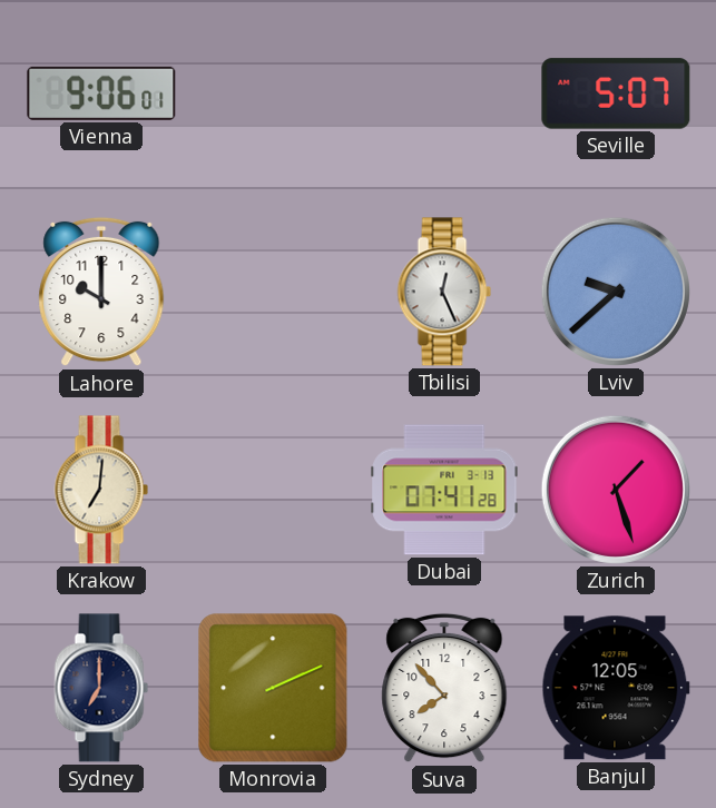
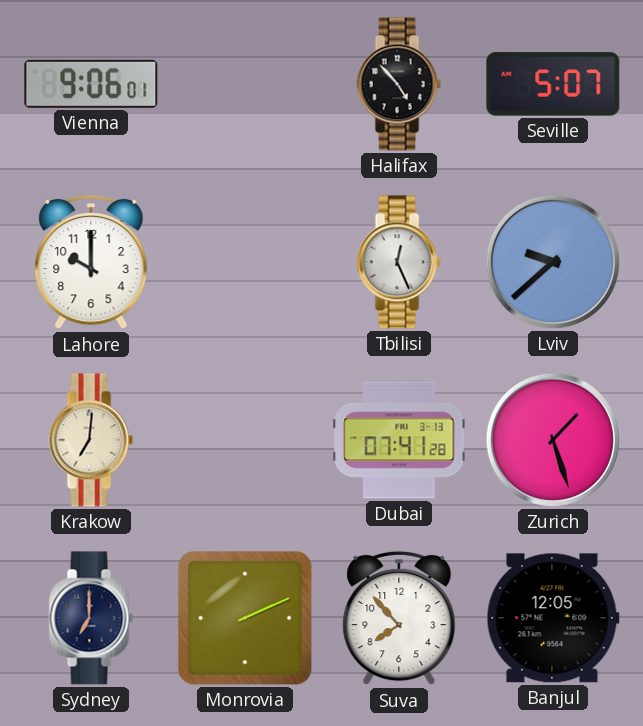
Halifax: none -> 4:53 (399, 84)
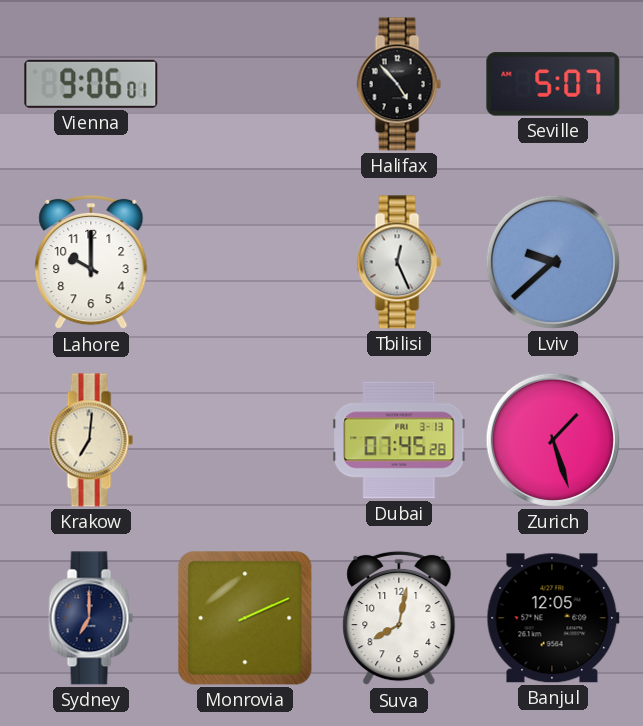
Dubai: 07:41 -> 07:45 (399, 440)
Suva: 7:53 -> 8:02 (399, 618)
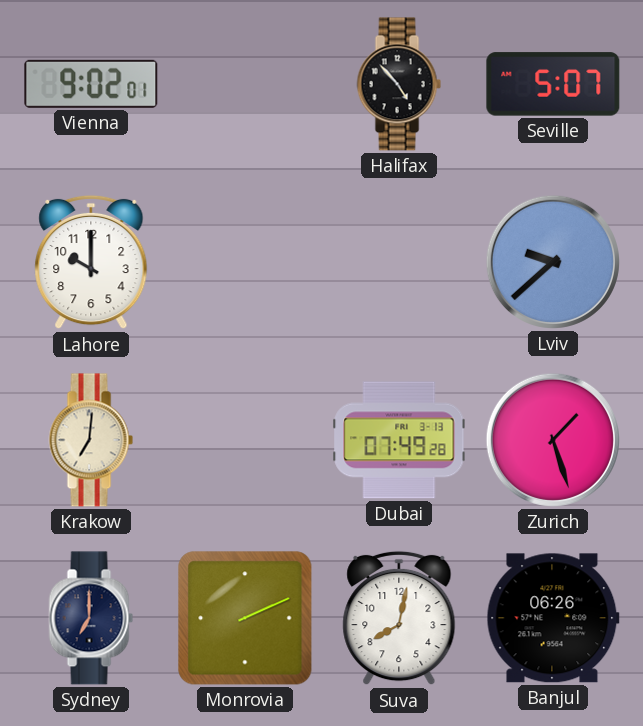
Vienna: 9:06 -> 9:02 (91, 84)
Tbilisi: 12:26 -> none (399, 262)
Dubai: 07:45 -> 07:49 (399, 440)
Banjul: 12:05 -> 06:26 (553, 618)
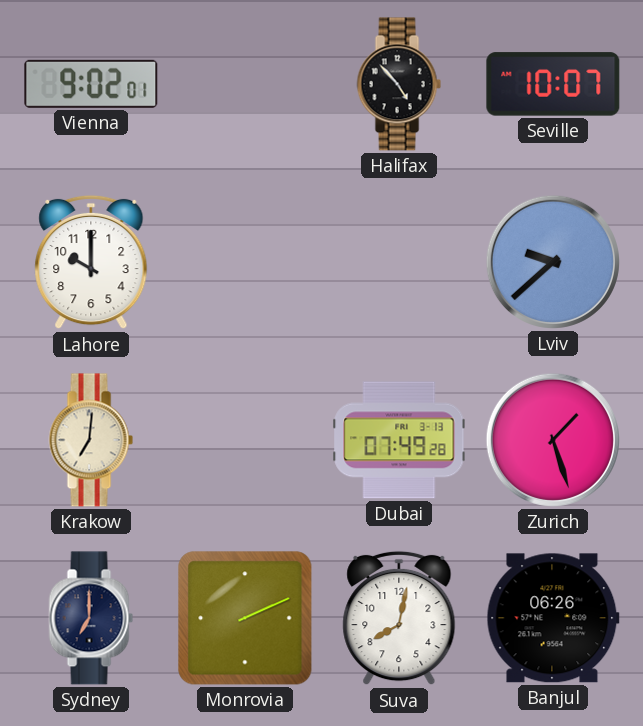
Seville: 5:07 -> 10:07 (553, 84)
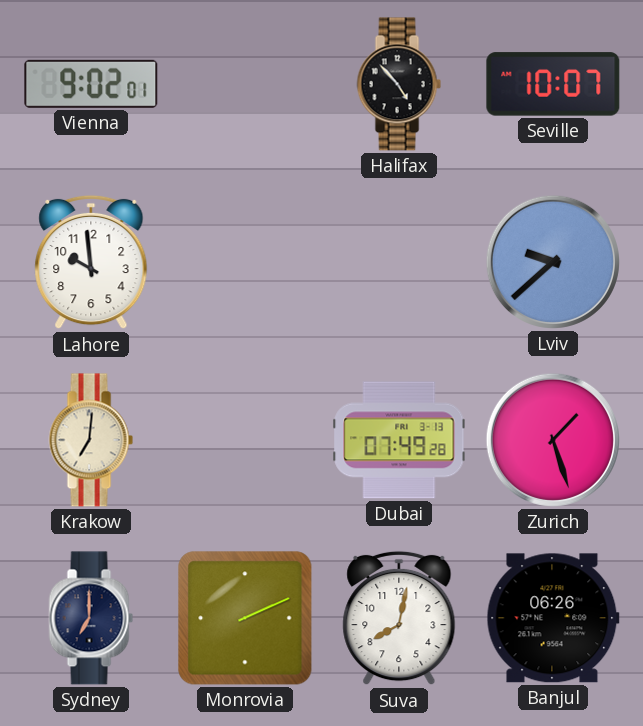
Lahore: 10:00 -> 9:59 (91, 262)
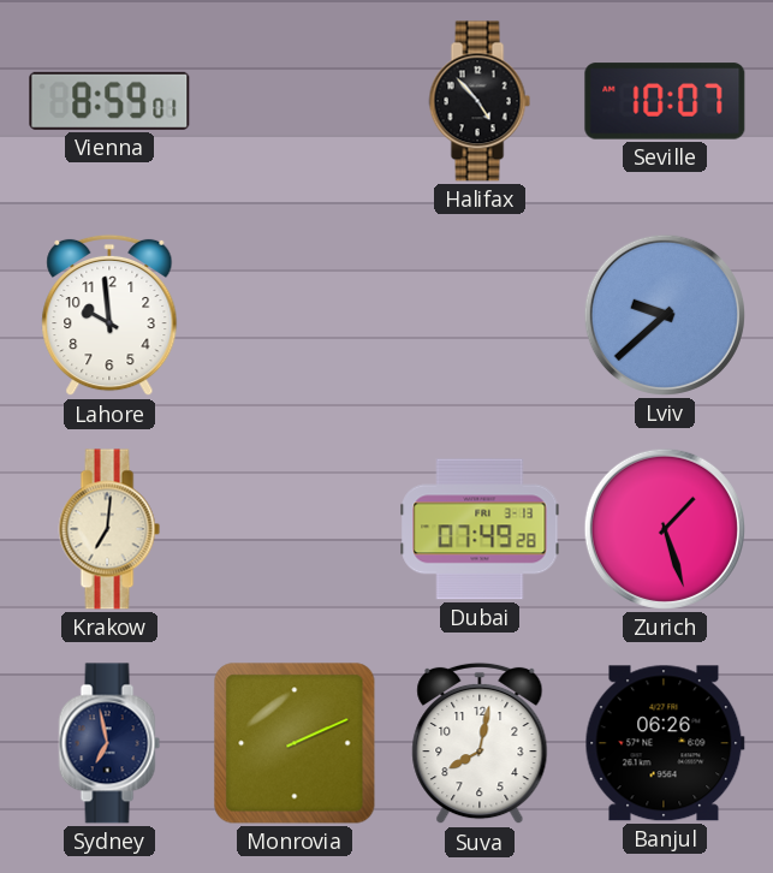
Vienna: 9:02 -> 8:59 (109, 101)
Sydney: 7:00 -> 6:58 (109, 743)
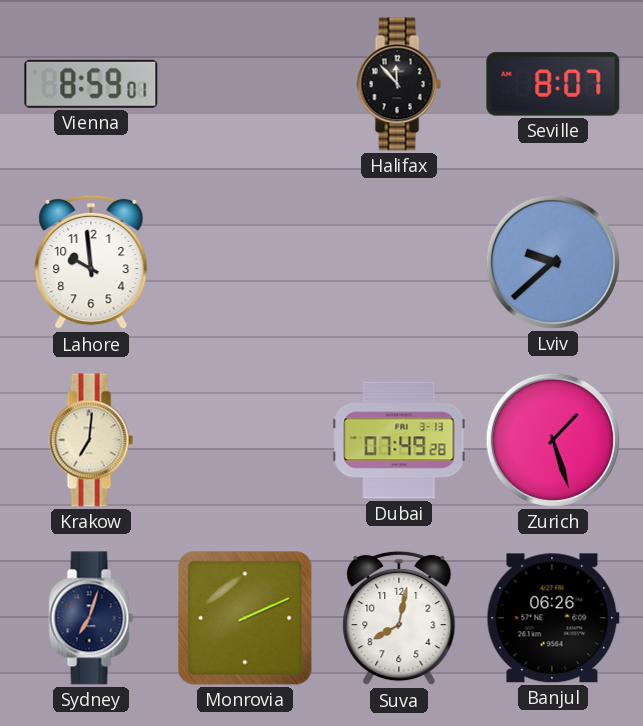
Halifax: 4:53 -> 11:53 (399, 84)
Seville: 10:07 -> 8:07 (553, 84)
Sydney: 6:58 -> 7:03 (91, 618)
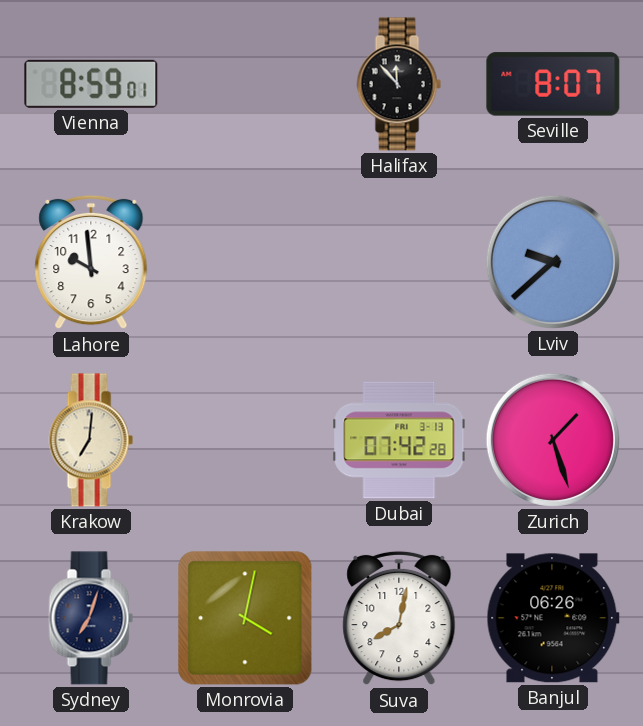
Dubai: 07:49 -> 07:42 (399, 440)
Monrovia: 2:11 -> 4:02 (245, 618)
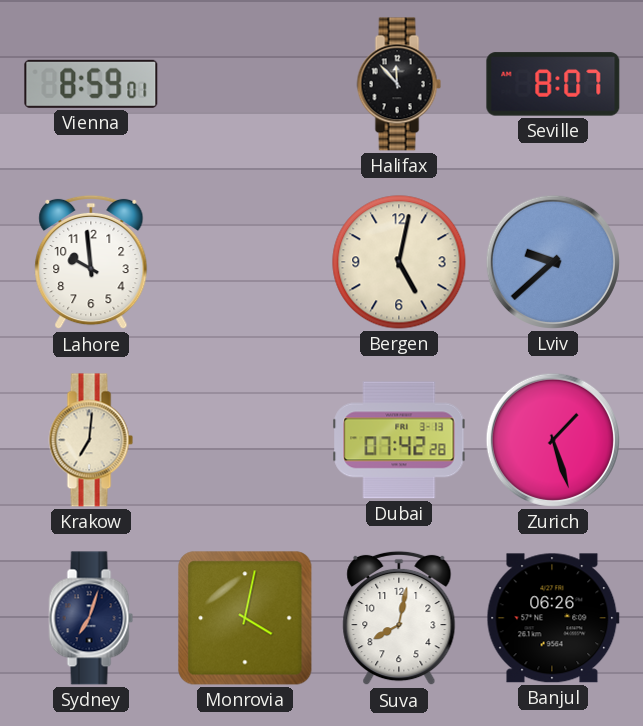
Bergen: none -> 5:02 (399, 262)
